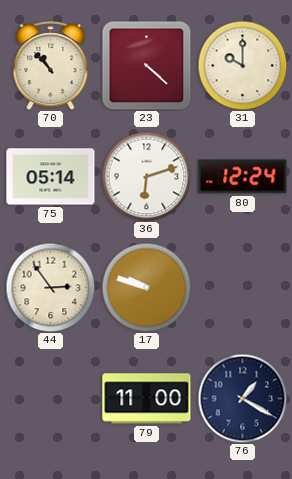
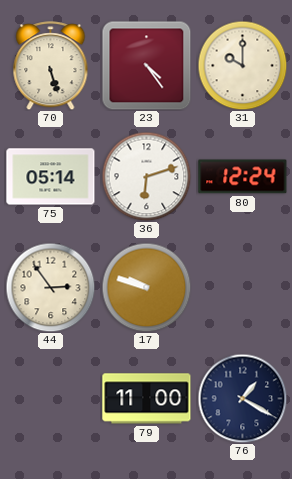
70: 10:53 -> 5:27 (51, 66)
23: 4:22 -> 4:24 (146, 65)
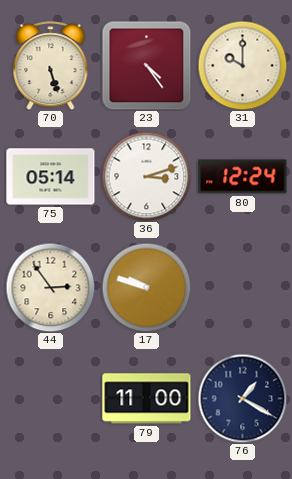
36: 6:12 -> 3:12 (146, 176)
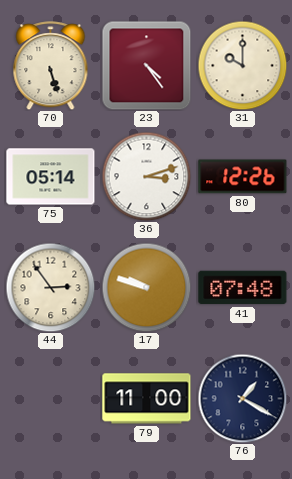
80: 12:24 -> 12:26 (243, 177)
41: none -> 07:48 (243, 288)
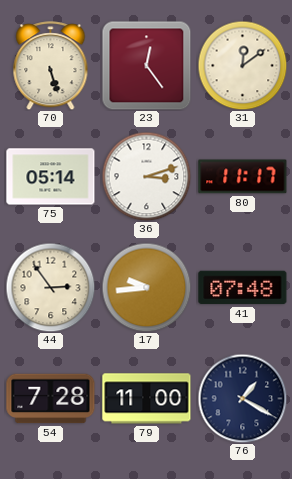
23: 4:24 -> 12:24 (146, 65)
31: 10:00 -> 12:09 (242, 65)
80: 12:26 -> 11:17 (243, 177)
17: 9:48 -> 9:44 (146, 287)
54: none -> 7:28 (51, 399)
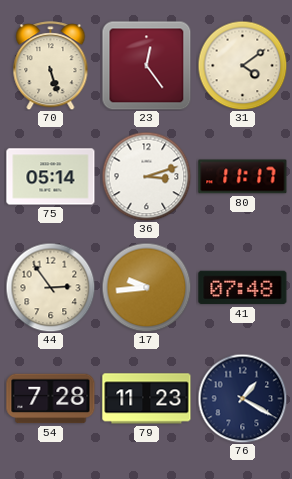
31: 12:09 -> 4:09 (242, 65)
79: 11:00 -> 11:23 (147, 399)
